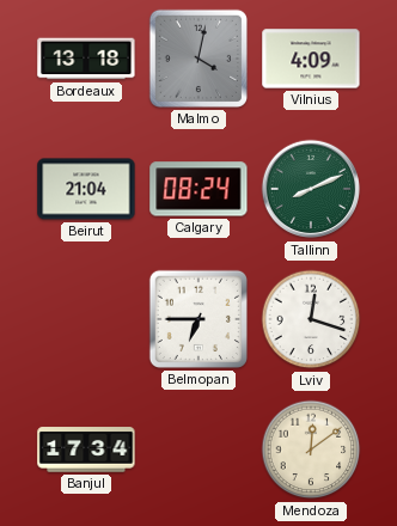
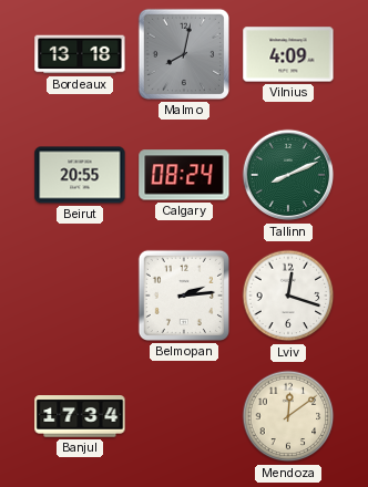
Malmo: 4:02 -> 8:02 (184, 54)
Beirut: 21:04 -> 20:55 (80, 175)
Belmopan: 6:45 -> 2:14 (184, 296)
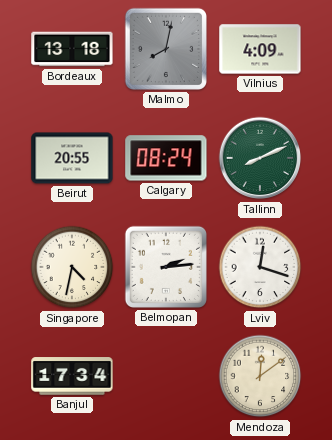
Singapore: none -> 4:32 (72, 267)
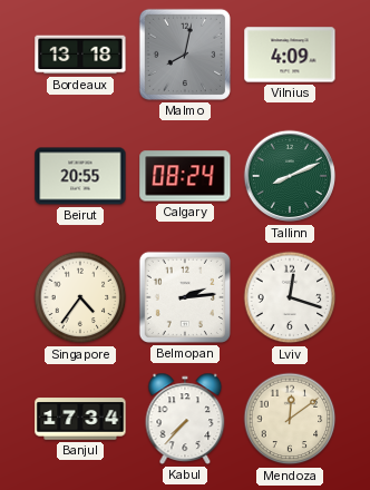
Singapore: 4:32 -> 4:36 (80, 297)
Kabul: none -> 7:37 (185, 419)
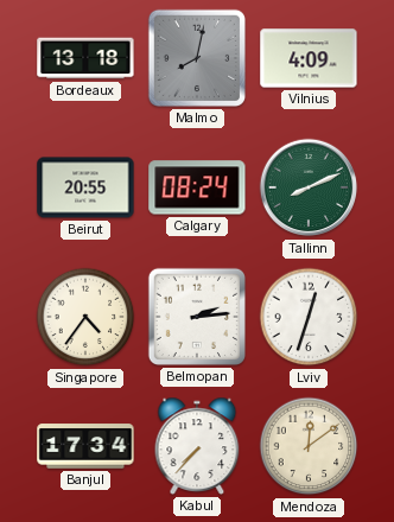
Lviv: 12:18 -> 12:33 (309, 317)
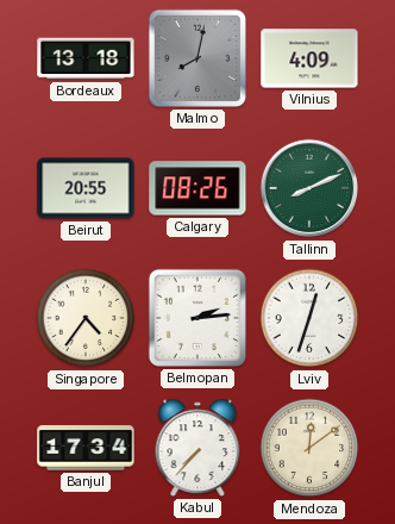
Calgary: 08:24 -> 08:26 (197, 188)
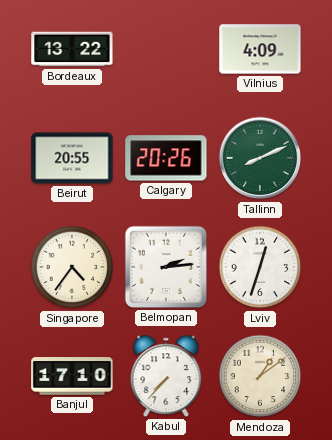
Bordeaux: 13:18 -> 13:22 (72, 49)
Malmo: 8:02 -> none (197, 58)
Calgary: 08:26 -> 20:26 (166, 158)
Banjul: 17:34 -> 17:10 (72, 376)
Mendoza: 12:09 -> 1:09 (260, 376)
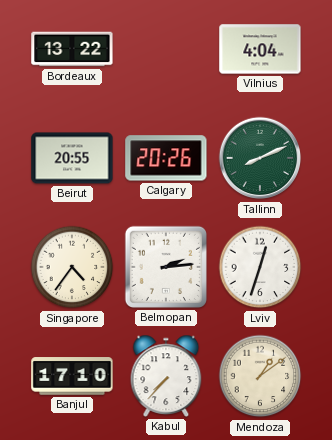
Vilnius: 4:09 -> 4:04 (260, 49)
